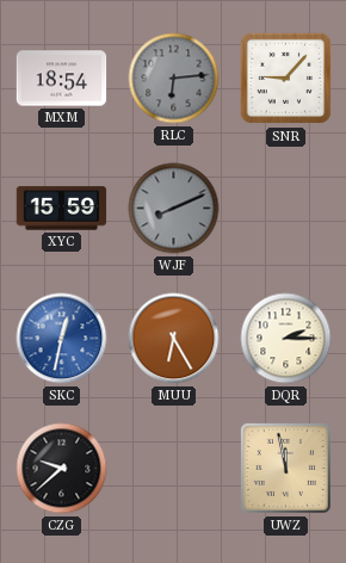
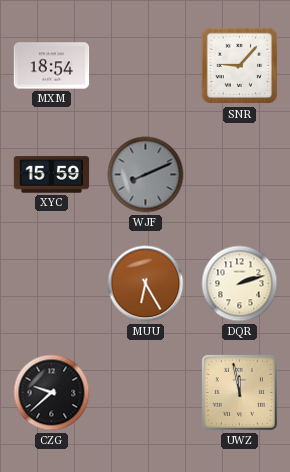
RLC: 6:14 -> none (174, 79)
SKC: 12:32 -> none (62, 339)
DQR: 2:15 -> 2:12 (240, 284)
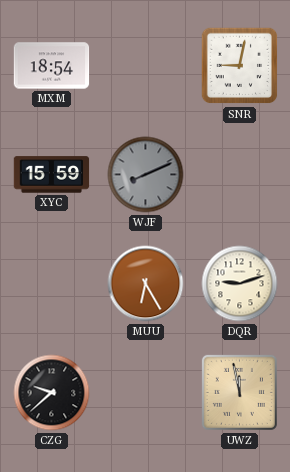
SNR: 9:07 -> 9:02 (240, 66)
DQR: 2:12 -> 9:12 (240, 284)
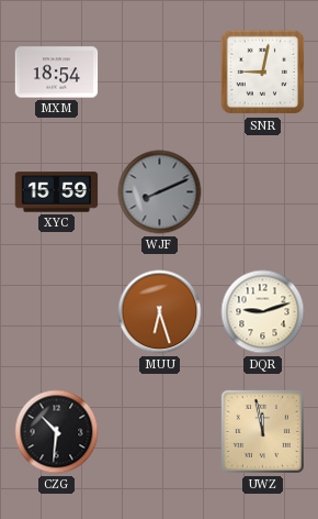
MUU: 6:25 -> 6:27 (160, 312)
CZG: 9:38 -> 10:31 (57, 432)
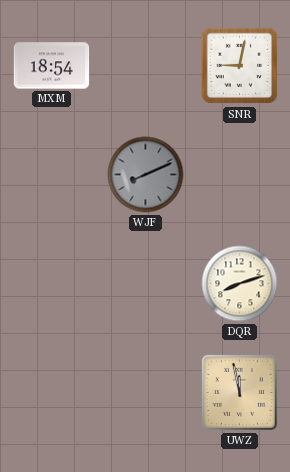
XYC: 15:59 -> none (57, 192)
MUU: 6:27 -> none (160, 312)
DQR: 9:12 -> 8:12 (240, 284)
CZG: 10:31 -> none (57, 432)
